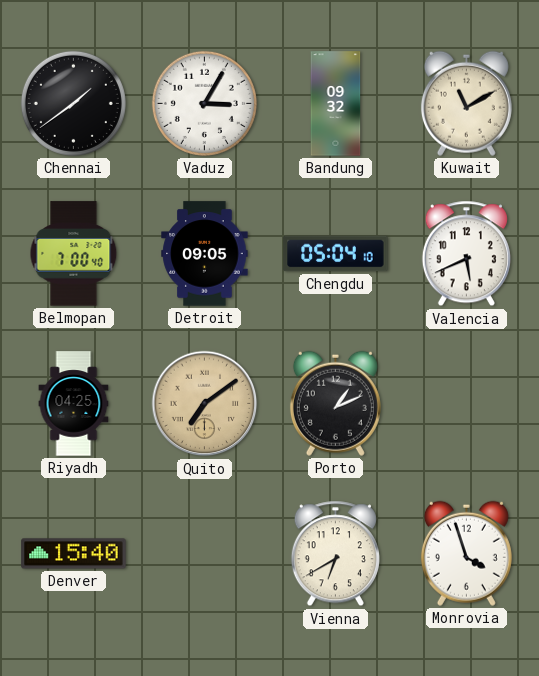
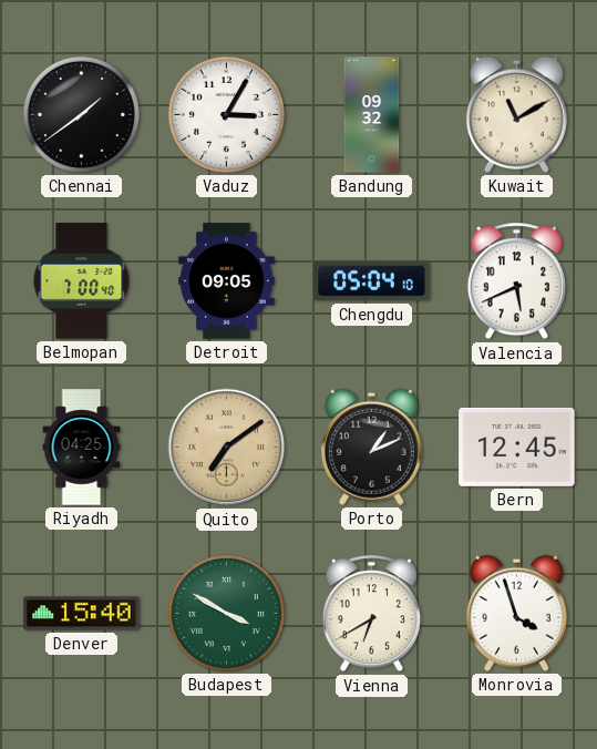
Bern: none -> 12:45 (517, 447)
Budapest: none -> 3:50 (226, 613)
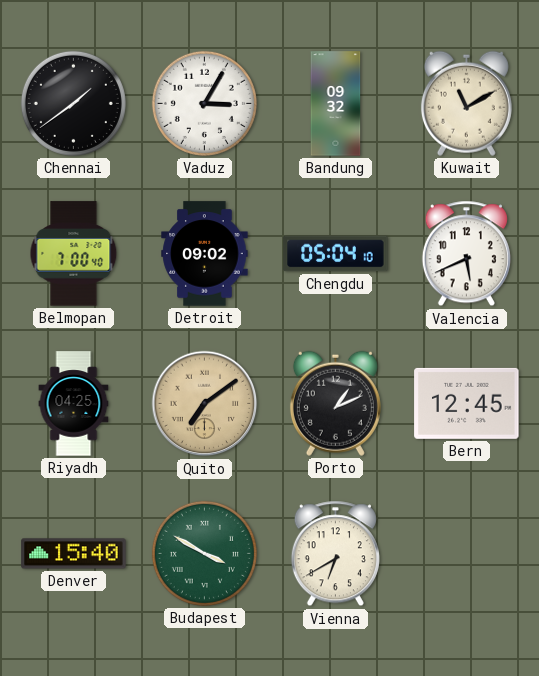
Detroit: 09:05 -> 09:02 (205, 254)
Monrovia: 3:57 -> none (516, 613)
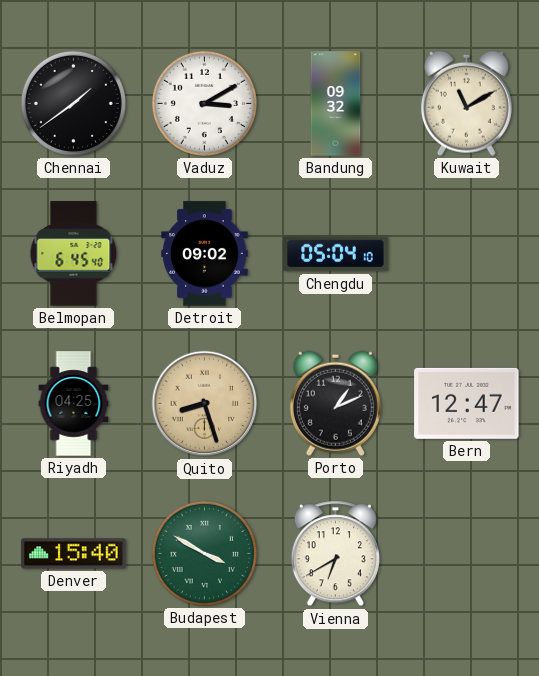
Vaduz: 3:05 -> 3:10 (204, 103)
Belmopan: 7:00 -> 6:45 (74, 254)
Valencia: 5:41 -> none (466, 254)
Quito: 7:09 -> 8:27 (205, 404)
Bern: 12:45 -> 12:47 (467, 403)
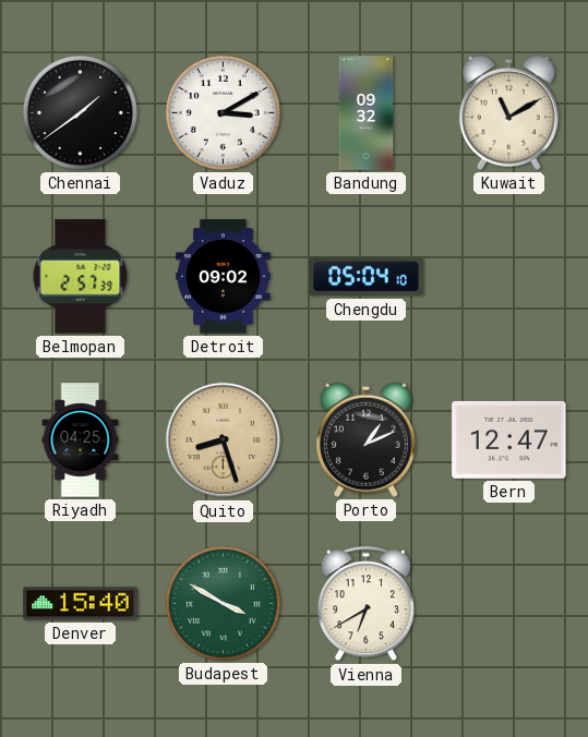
Belmopan: 6:45 -> 2:57 (81, 277)
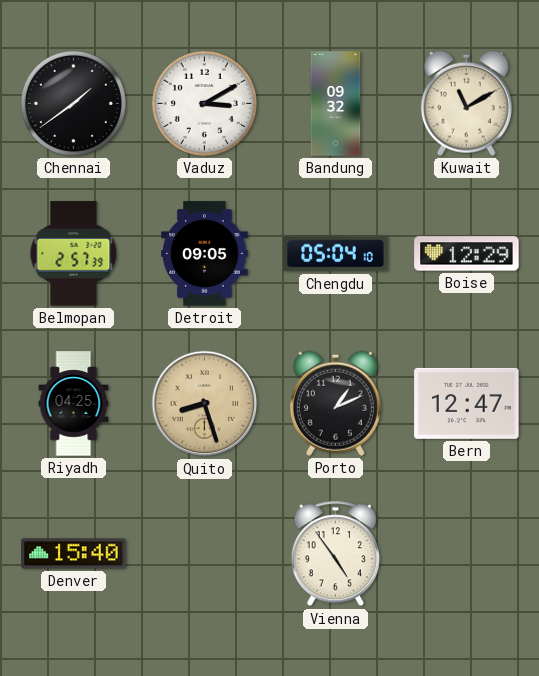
Detroit: 09:02 -> 09:05 (205, 254)
Boise: none -> 12:29 (467, 254)
Budapest: 3:50 -> none (223, 603)
Vienna: 6:40 -> 4:54 (335, 554)
